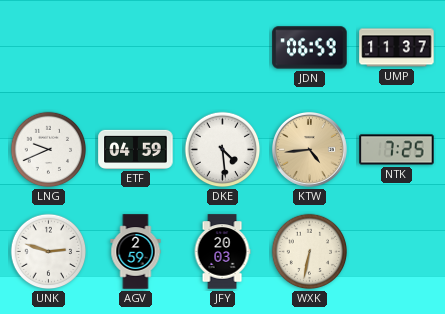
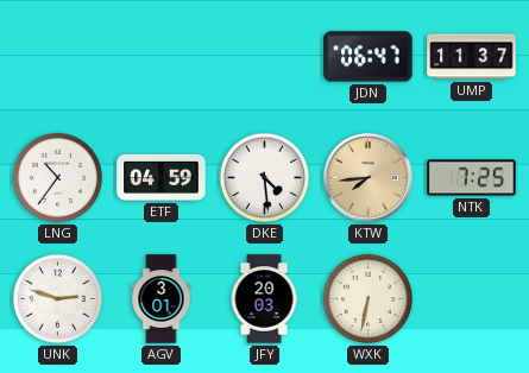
JDN: 06:59 -> 06:47 (369, 57)
LNG: 9:41 -> 10:36 (58, 178)
KTW: 4:44 -> 7:44 (367, 177)
AGV: 2:59 -> 3:01 (162, 299)
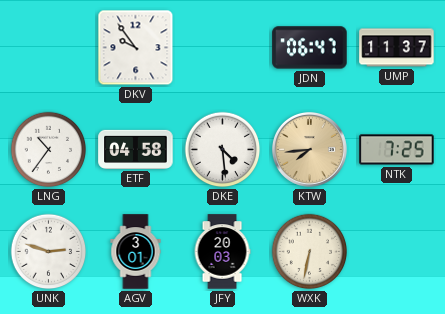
DKV: none -> 9:54 (136, 48)
ETF: 04:59 -> 04:58 (136, 149)
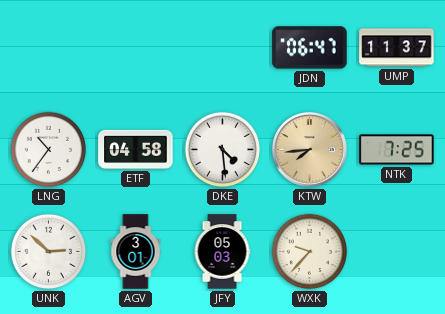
DKV: 9:54 -> none (136, 48)
UNK: 2:48 -> 2:52 (49, 252)
JFY: 20:03 -> 05:03 (222, 252)
WXK: 6:32 -> 9:37 (310, 252)
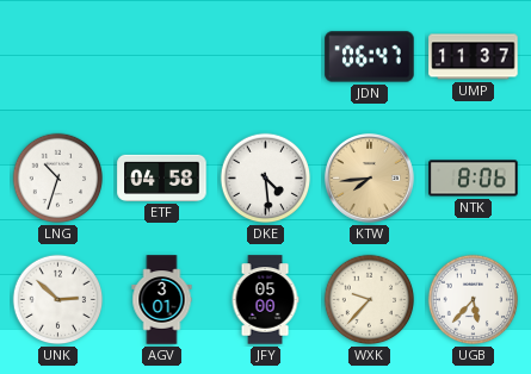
LNG: 10:36 -> 10:33 (58, 179)
NTK: 7:25 -> 8:06 (474, 179)
JFY: 05:03 -> 05:00 (265, 300)
UGB: none -> 5:37 (474, 300)
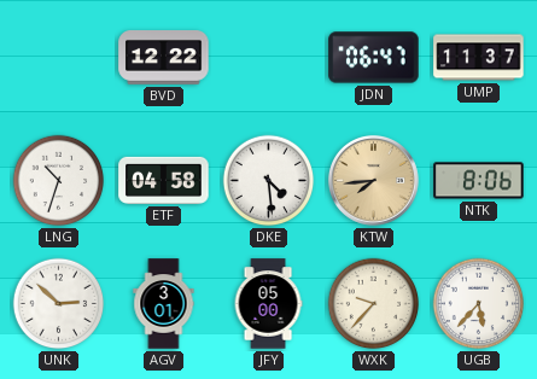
BVD: none -> 12:22 (164, 58)
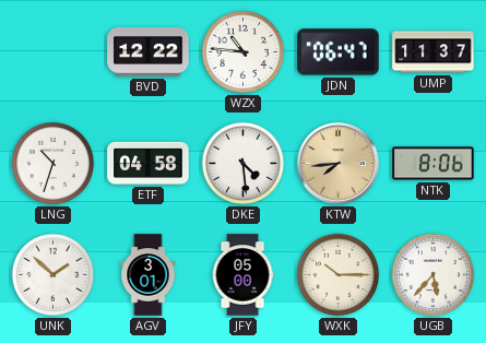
WZX: none -> 10:46 (244, 52)
UNK: 2:52 -> 1:52 (54, 275)
WXK: 9:37 -> 10:15 (339, 275)
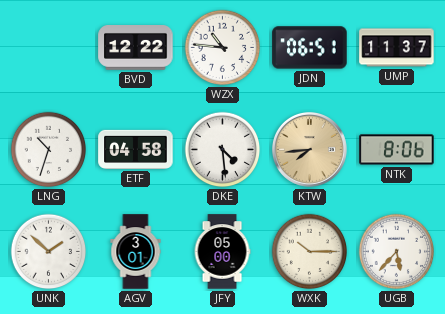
JDN: 06:47 -> 06:51 (310, 48)
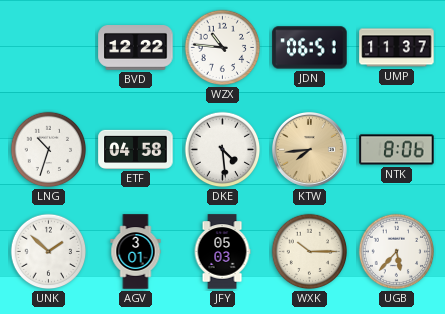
JFY: 05:00 -> 05:03 (222, 252)
